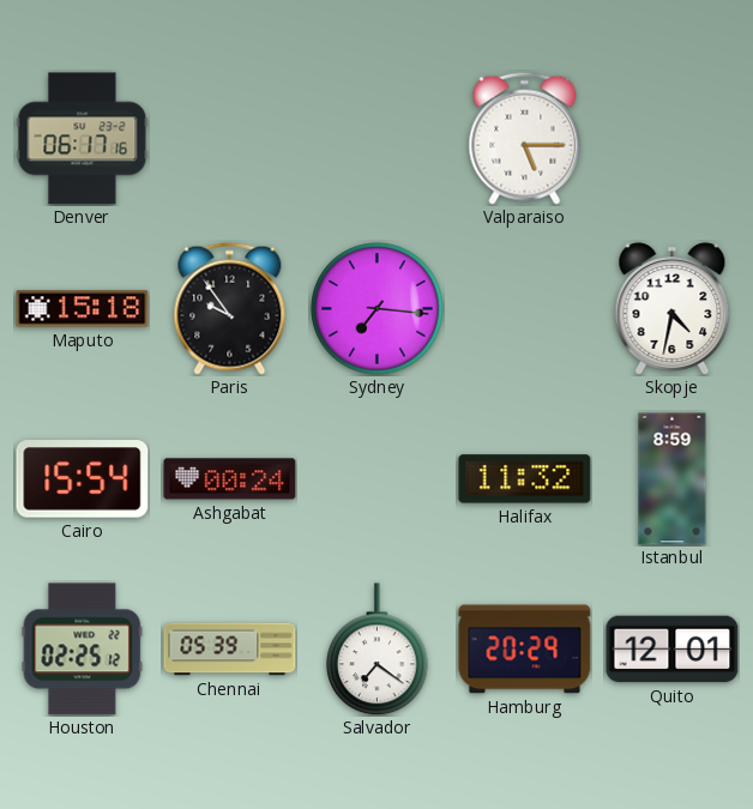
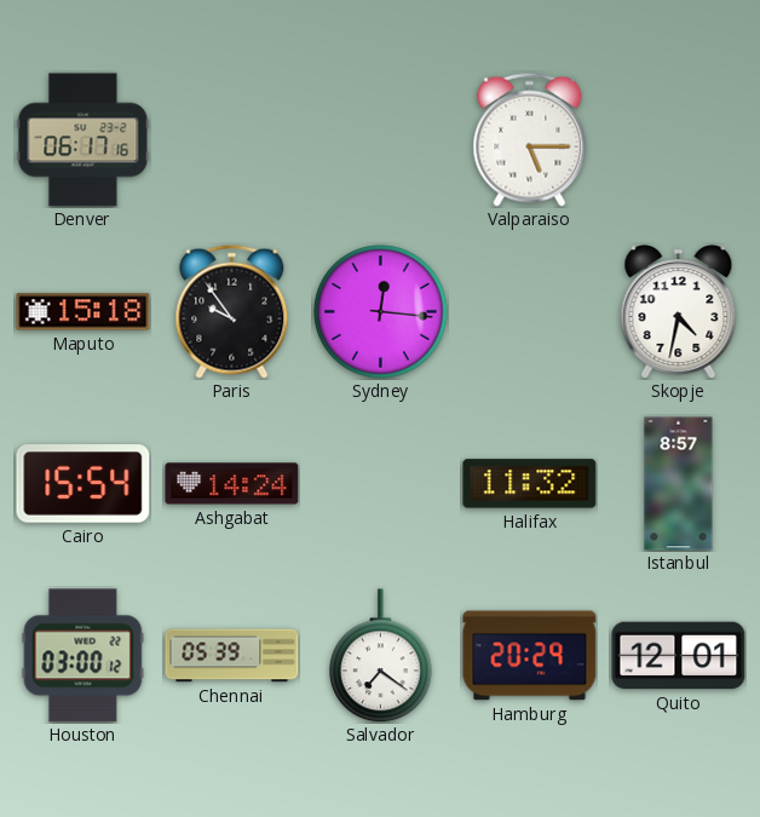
Sydney: 7:16 -> 12:16 (381, 312)
Ashgabat: 00:24 -> 14:24 (232, 484)
Istanbul: 8:59 -> 8:57 (679, 484)
Houston: 02:25 -> 03:00 (84, 656)
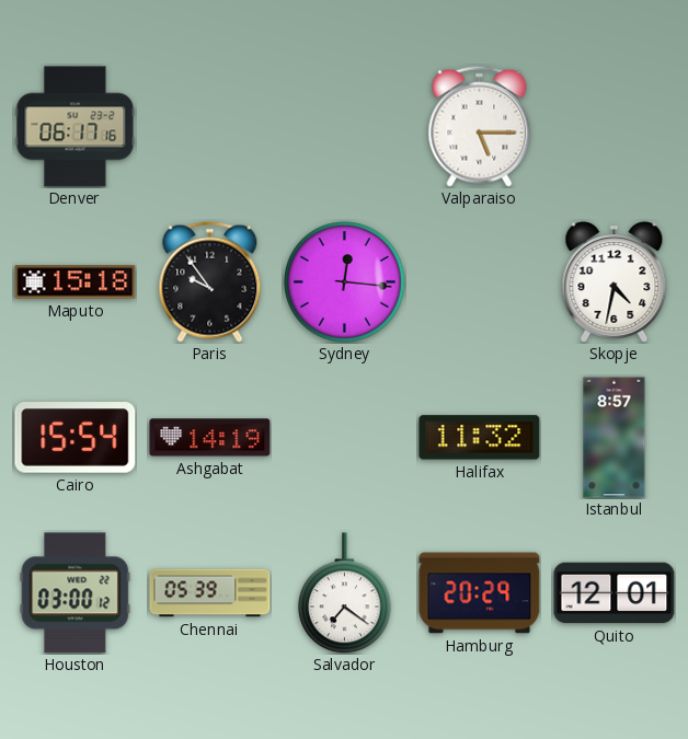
Ashgabat: 14:24 -> 14:19 (210, 438)
